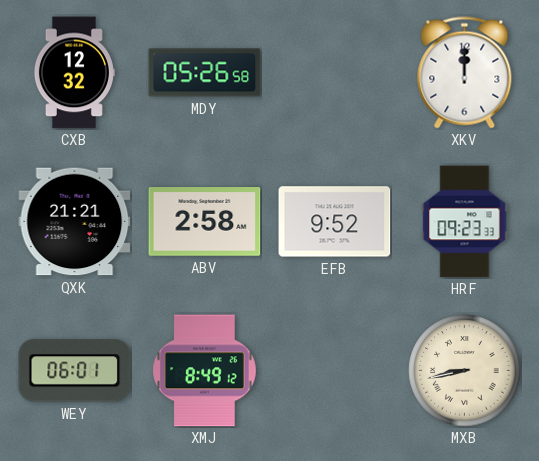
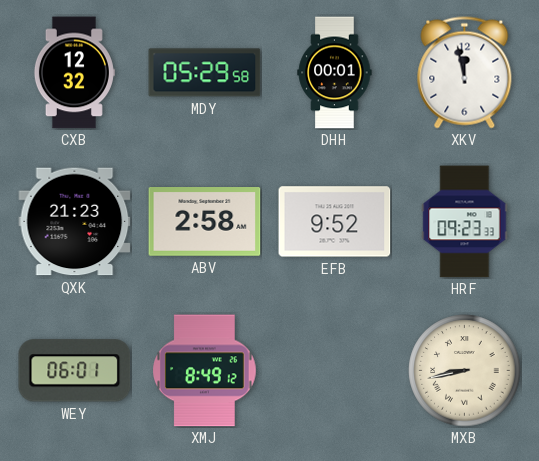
MDY: 05:26 -> 05:29 (205, 73)
DHH: none -> 00:01 (335, 73)
XKV: 12:00 -> 11:58 (465, 73)
QXK: 21:21 -> 21:23 (75, 222)
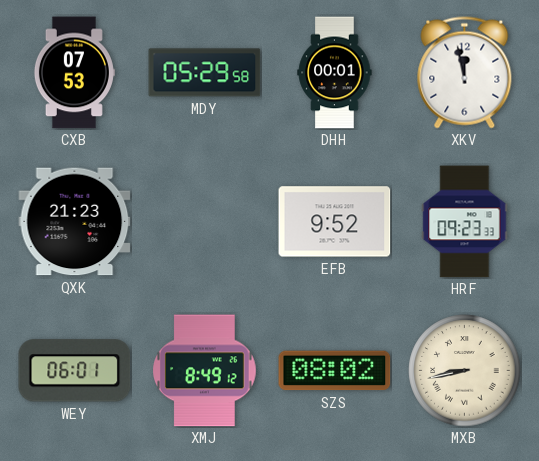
CXB: 12:32 -> 07:53 (74, 73)
ABV: 2:58 -> none (205, 222)
SZS: none -> 08:02 (335, 371)
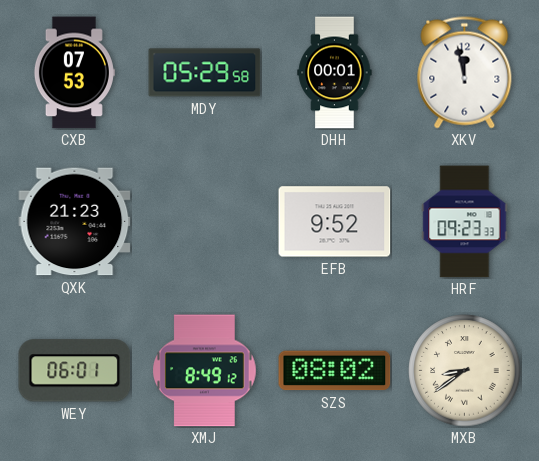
MXB: 8:43 -> 8:39 (465, 371)
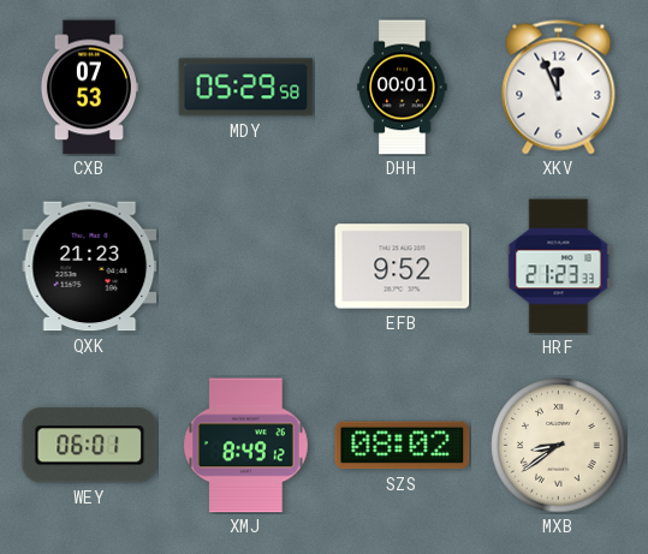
XKV: 11:58 -> 11:56 (559, 88)
HRF: 09:23 -> 21:23 (559, 267)
